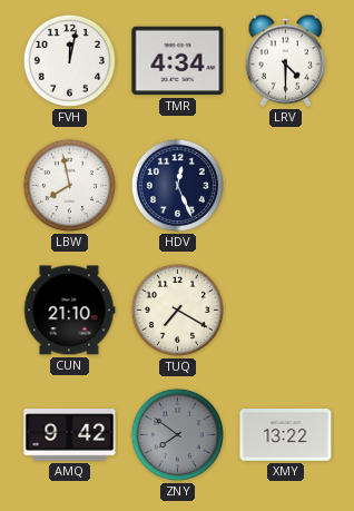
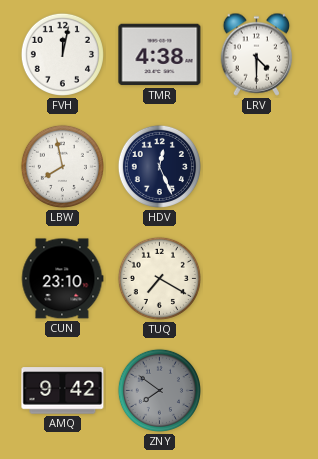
TMR: 4:34 -> 4:38 (160, 55)
CUN: 21:10 -> 23:10 (62, 279)
XMY: 13:22 -> none (286, 435)
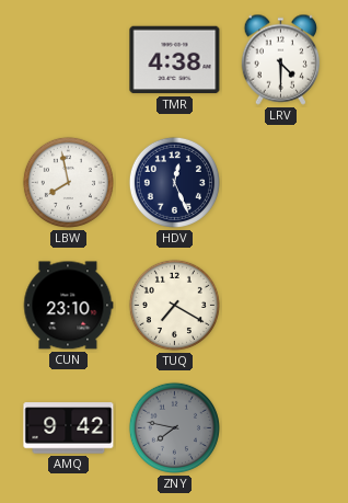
FVH: 12:02 -> none (62, 54)
ZNY: 7:51 -> 7:47 (174, 427)
